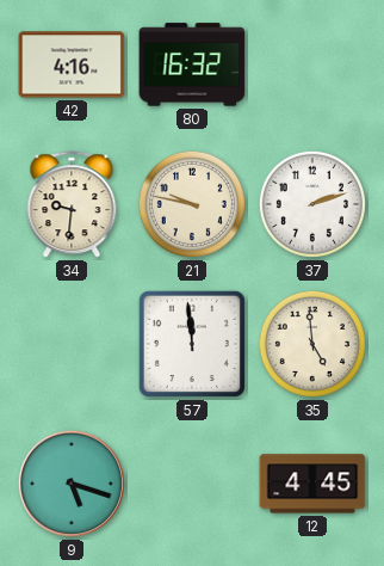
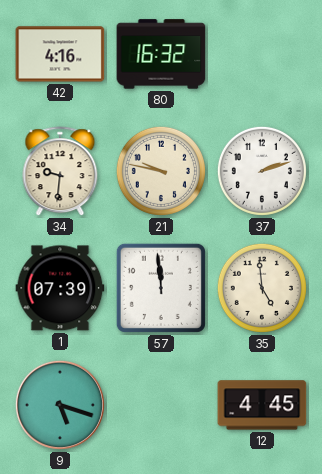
1: none -> 07:39 (60, 288)
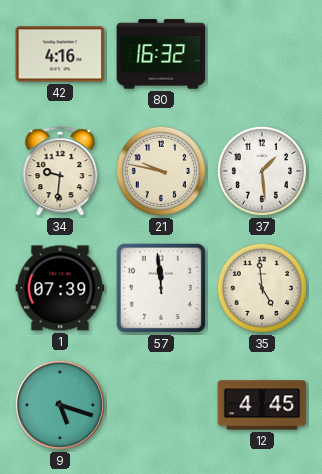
37: 2:12 -> 1:29 (262, 171)
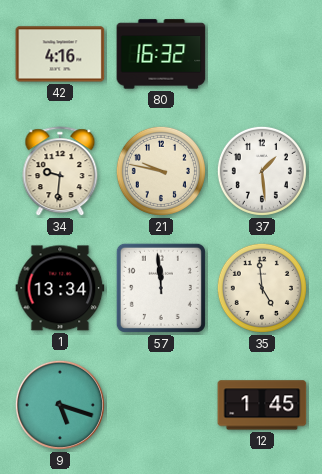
1: 07:39 -> 13:34 (60, 288)
12: 4:45 -> 1:45 (262, 405)
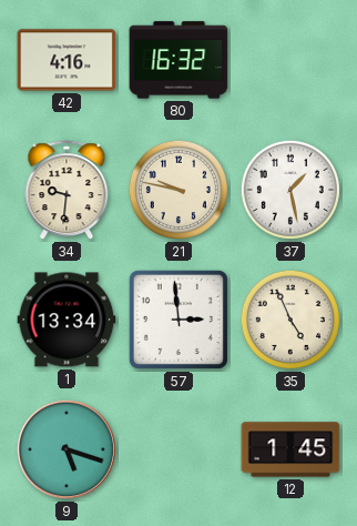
37: 1:29 -> 1:28 (290, 190)
57: 11:59 -> 2:59 (178, 320)
35: 4:59 -> 4:56 (290, 320)
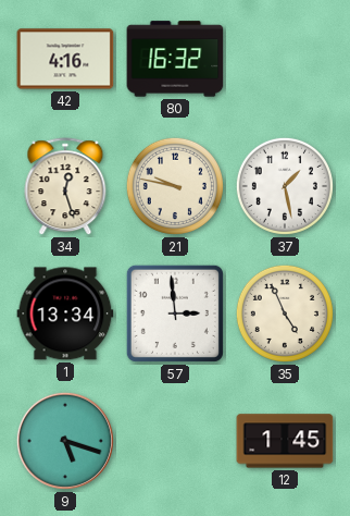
34: 9:31 -> 12:27 (65, 187)
